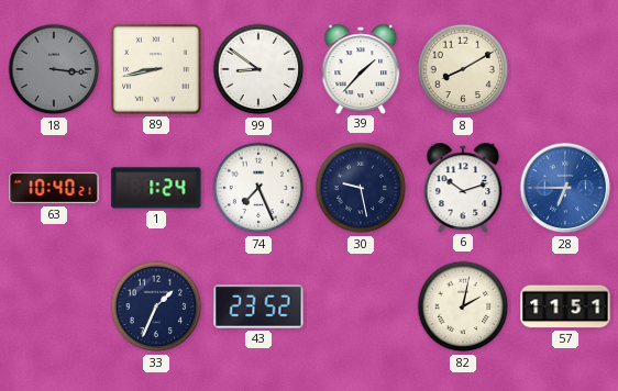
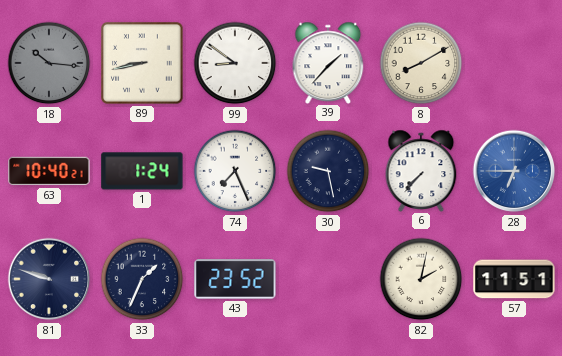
18: 3:16 -> 10:16 (49, 63)
6: 10:12 -> 7:37 (421, 170)
81: none -> 9:48 (49, 279)
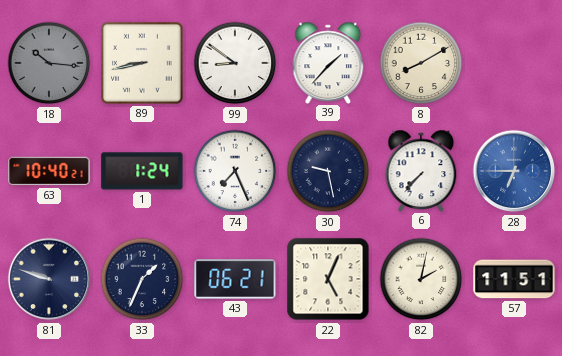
43: 23:52 -> 06:21 (235, 279)
22: none -> 5:04 (328, 279)
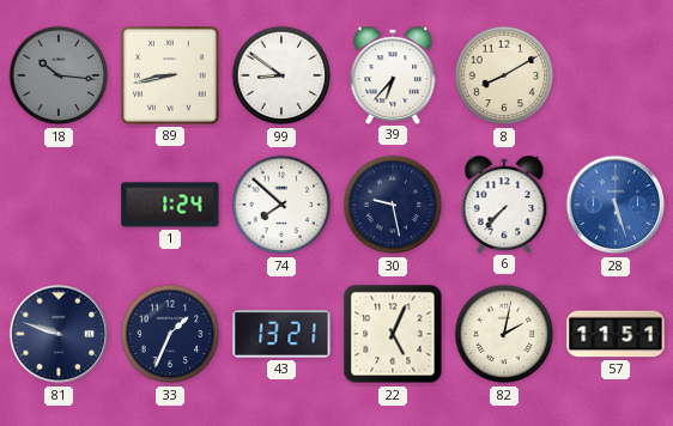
39: 1:37 -> 6:37 (393, 74)
63: 10:40 -> none (49, 171)
74: 7:26 -> 7:52 (281, 205)
28: 6:45 -> 5:27 (616, 205)
43: 06:21 -> 13:21 (281, 334)
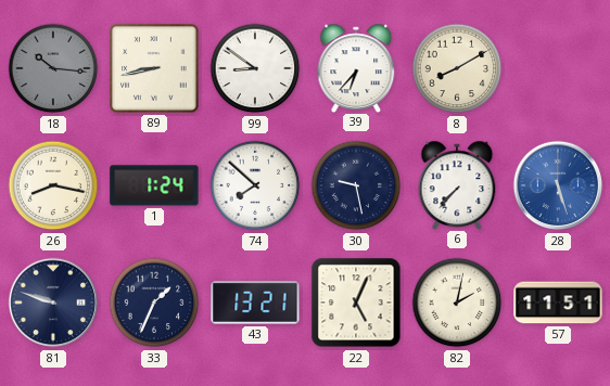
26: none -> 8:17 (53, 185)
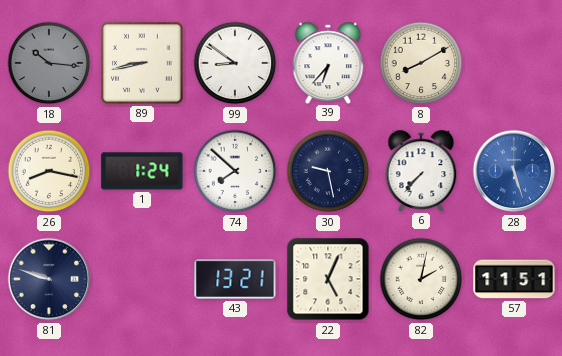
33: 1:34 -> none (154, 303)
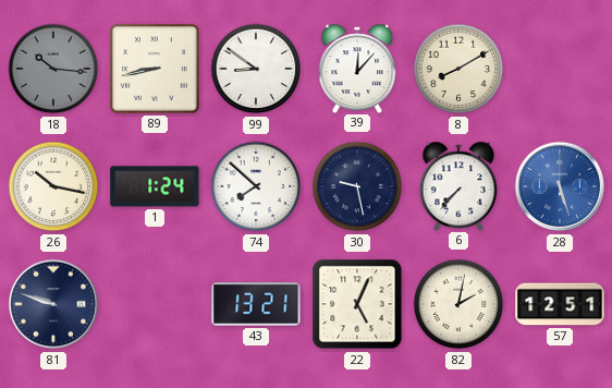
39: 6:37 -> 12:07 (357, 68)
26: 8:17 -> 10:17 (53, 186)
57: 11:51 -> 12:51 (560, 304)
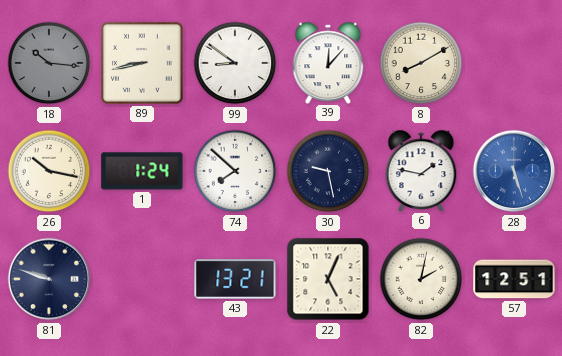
6: 7:37 -> 1:47 (421, 170)
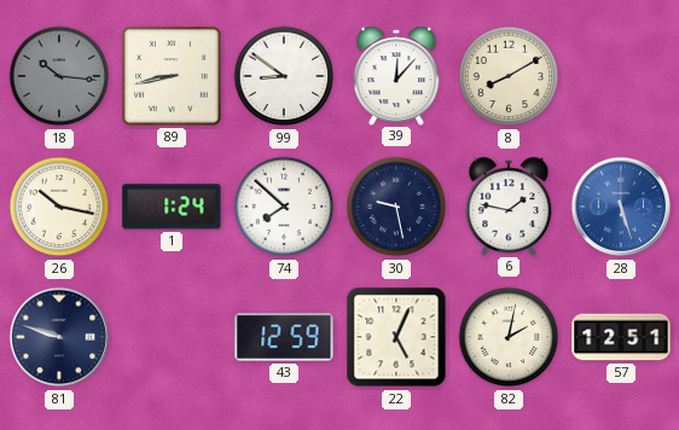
43: 13:21 -> 12:59 (284, 337)
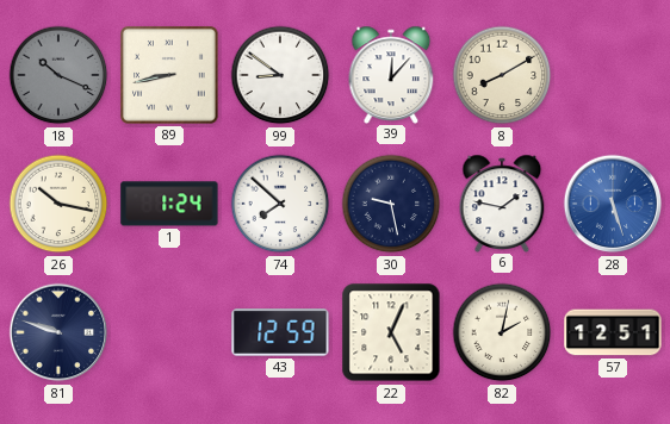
18: 10:16 -> 10:19 (58, 75)
